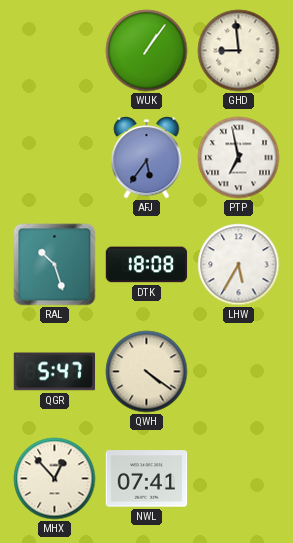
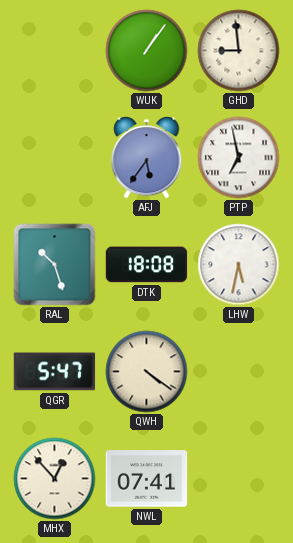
LHW: 5:35 -> 5:32 (239, 265)
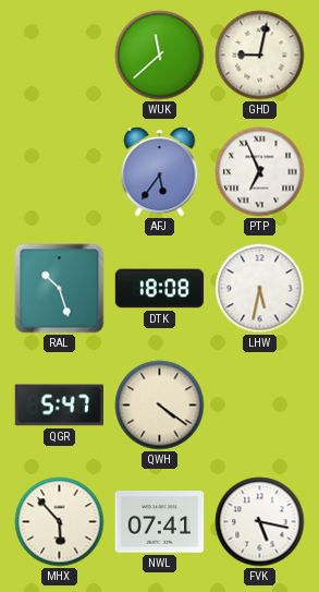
WUK: 1:06 -> 11:38 (160, 56)
GHD: 8:59 -> 9:02 (260, 56)
PTP: 6:58 -> 6:56 (260, 172)
MHX: 12:53 -> 5:53 (60, 522)
FVK: none -> 5:17 (260, 522)
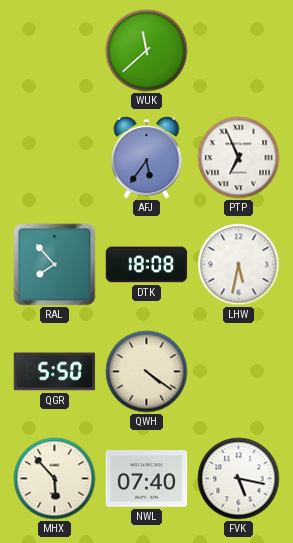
GHD: 9:02 -> none (260, 56)
RAL: 10:27 -> 7:53 (55, 265)
QGR: 5:47 -> 5:50 (55, 372)
NWL: 07:41 -> 07:40 (147, 479)
